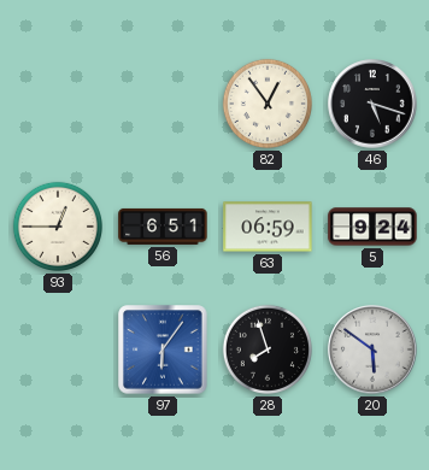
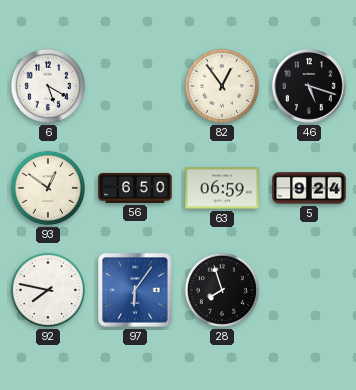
6: none -> 5:20 (48, 86)
93: 12:45 -> 12:51 (48, 188)
56: 6:51 -> 6:50 (135, 188)
92: none -> 7:47 (48, 290)
20: 5:51 -> none (372, 349)
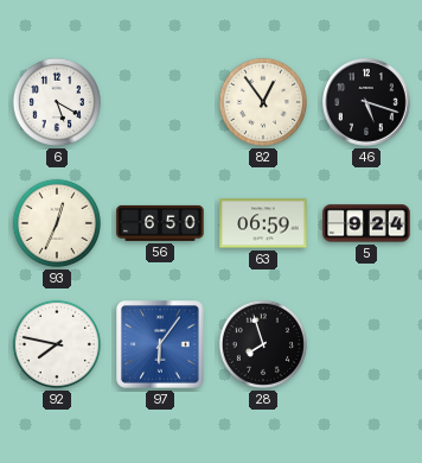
93: 12:51 -> 12:34 (57, 223)
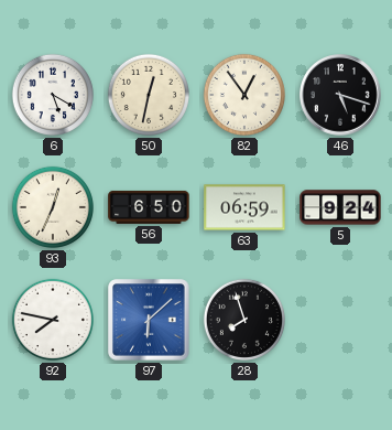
50: none -> 12:32 (149, 95)
97: 6:06 -> 6:08 (149, 320)
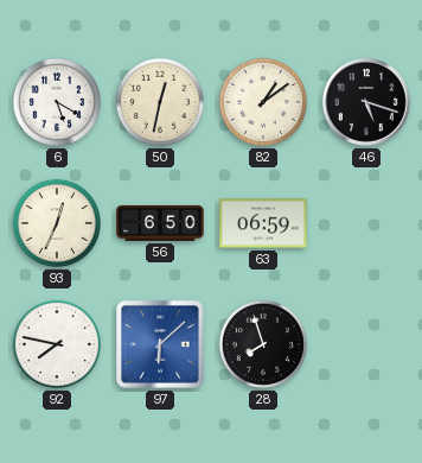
82: 12:54 -> 1:09 (263, 102)
5: 9:24 -> none (340, 207)
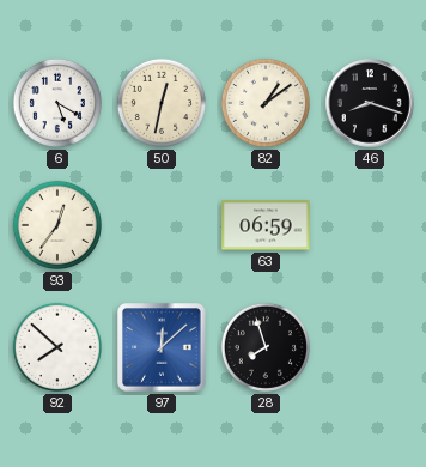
46: 5:18 -> 8:18 (370, 103)
93: 12:34 -> 12:36 (57, 225)
56: 6:50 -> none (160, 223)
92: 7:47 -> 7:52 (57, 347)
97: 6:08 -> 12:08 (162, 347)
